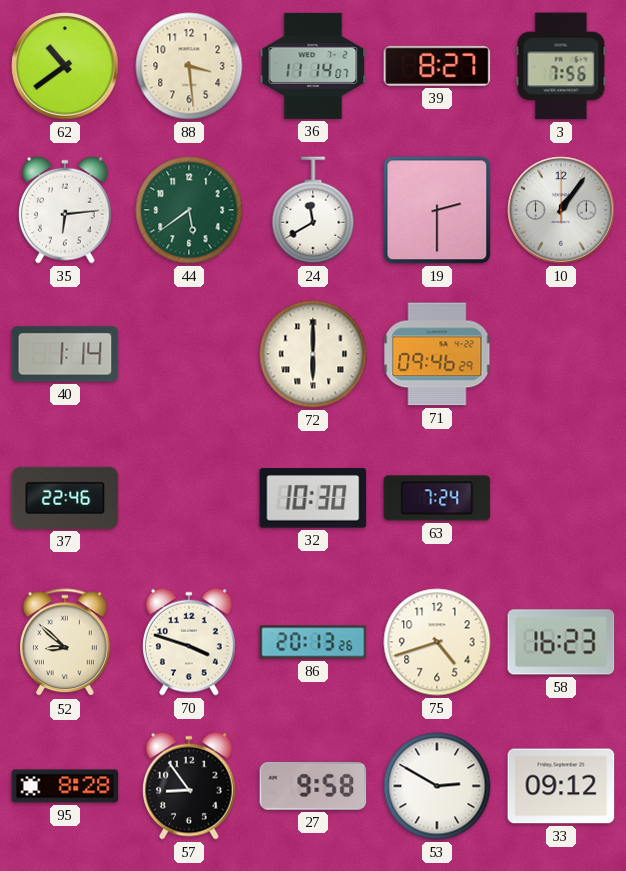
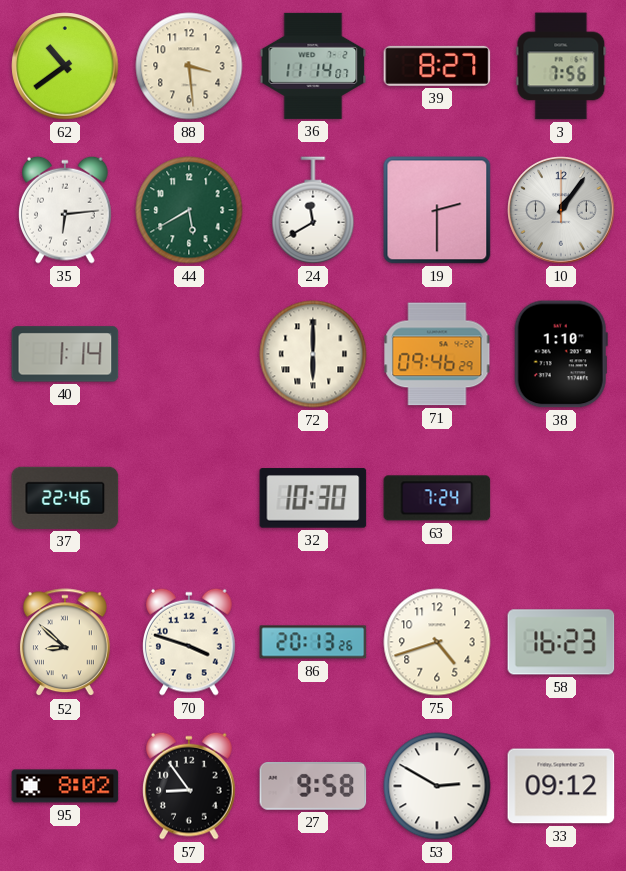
44: 5:39 -> 5:40 (189, 210)
38: none -> 1:10 (561, 354)
95: 8:28 -> 8:02 (65, 786)
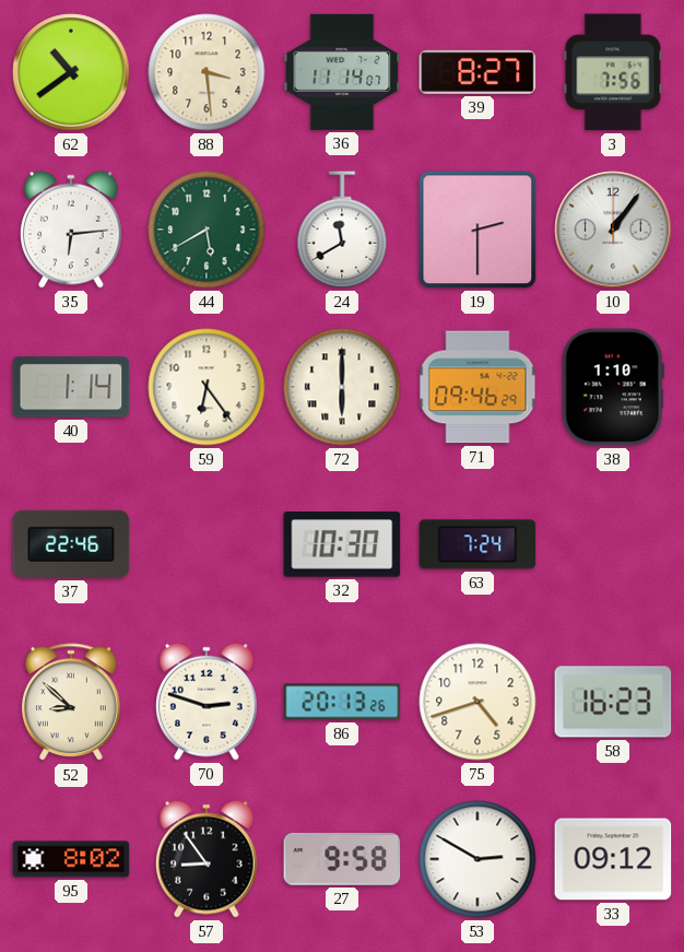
59: none -> 6:24 (207, 387)
70: 3:48 -> 2:48 (207, 702)
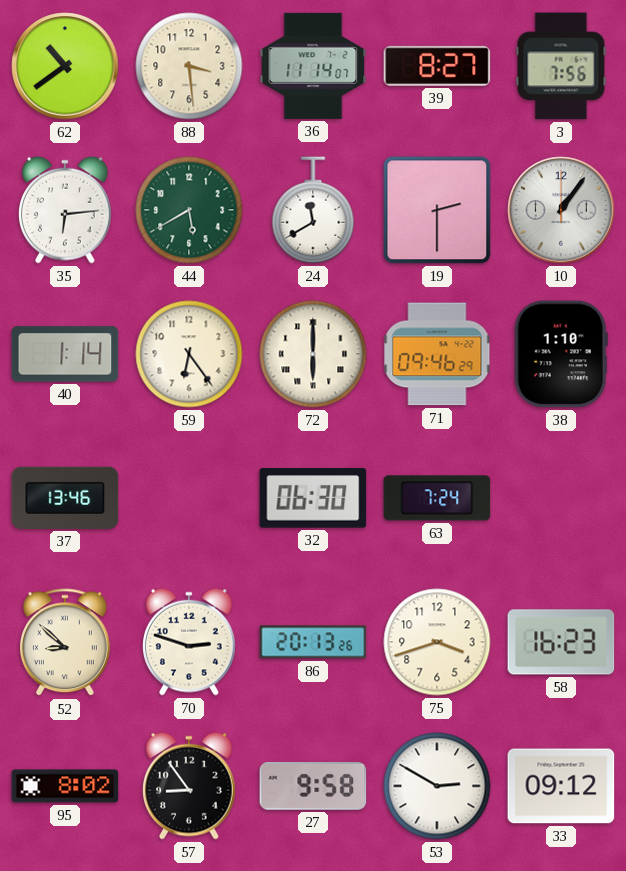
37: 22:46 -> 13:46 (65, 498)
32: 10:30 -> 06:30 (313, 498)
75: 4:42 -> 3:42 (437, 642)
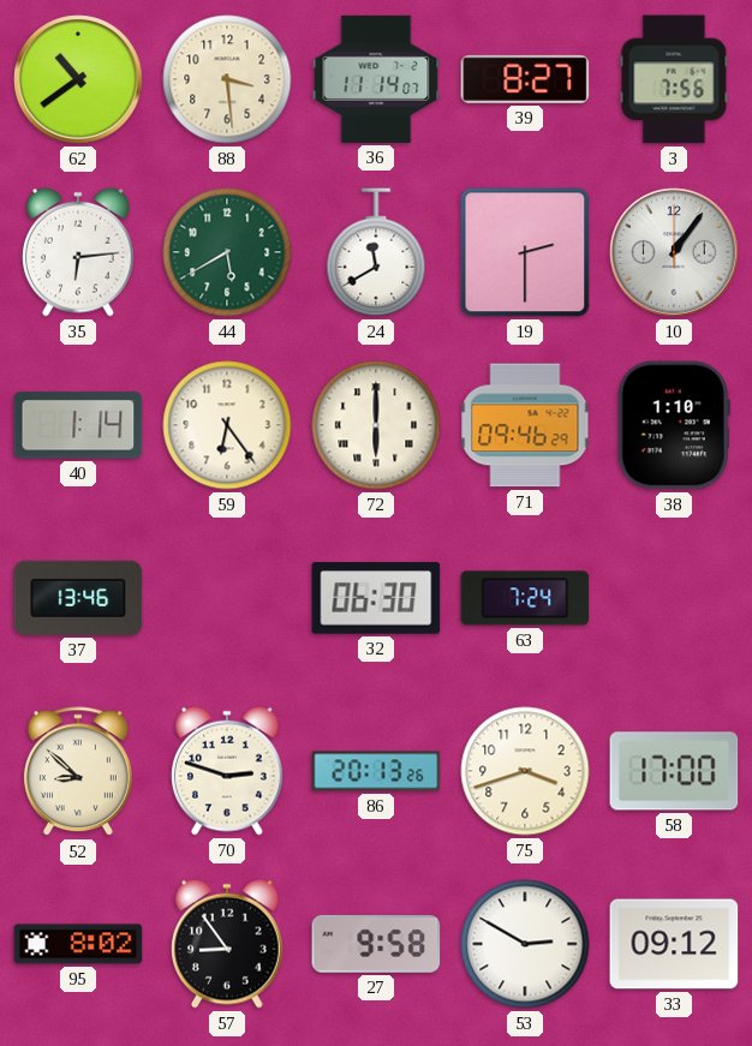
58: 16:23 -> 17:00 (674, 771)
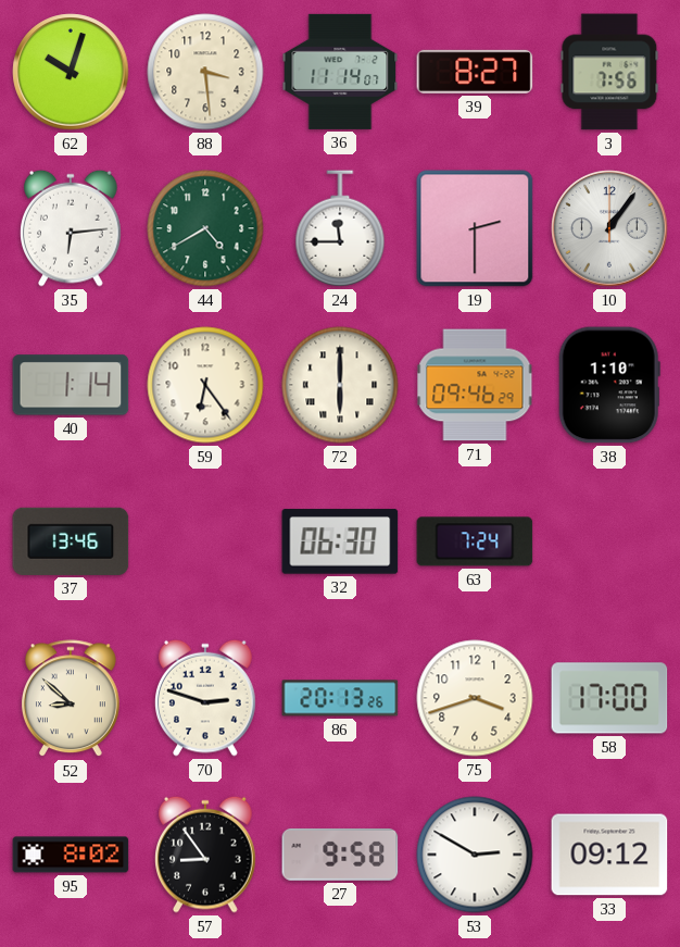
62: 10:39 -> 10:03 (71, 72)
44: 5:40 -> 4:40 (205, 228)
24: 11:40 -> 11:45 (340, 228)
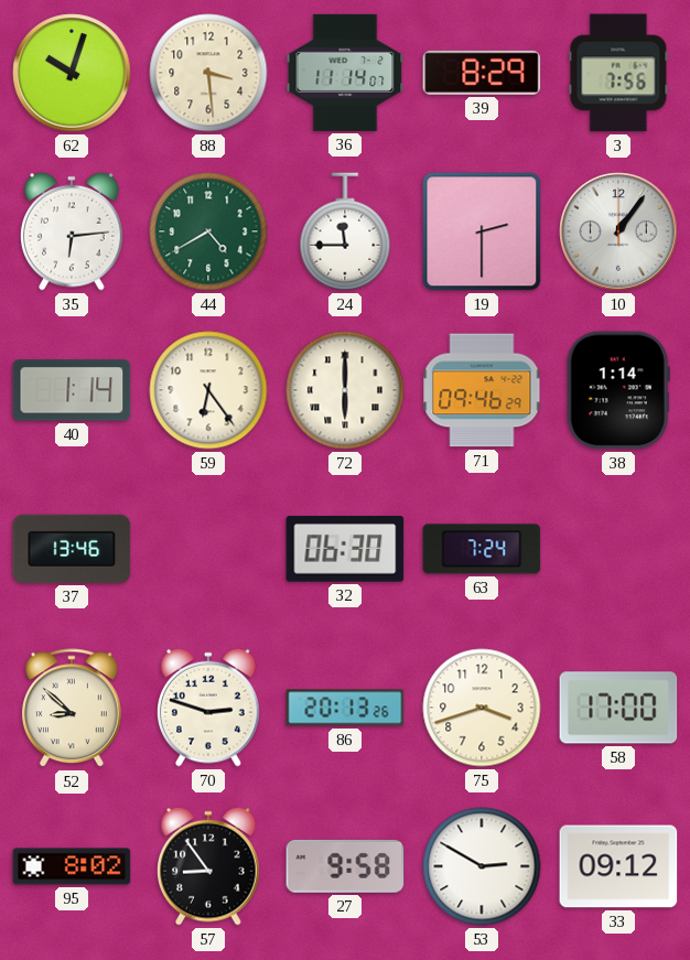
39: 8:27 -> 8:29 (482, 73)
38: 1:10 -> 1:14 (618, 390)
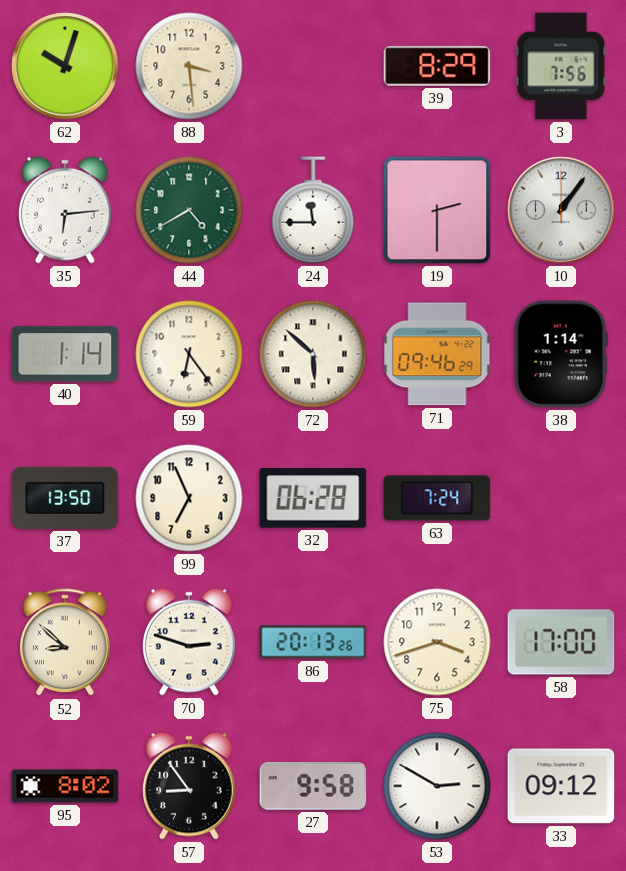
36: 11:14 -> none (345, 73)
72: 6:00 -> 5:52 (313, 354)
37: 13:46 -> 13:50 (65, 498)
99: none -> 6:56 (189, 498)
32: 06:30 -> 06:28 (313, 498)
